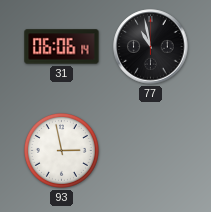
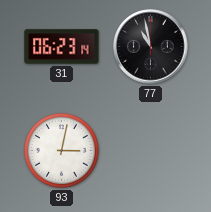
31: 06:06 -> 06:23 (62, 47)
93: 2:58 -> 3:02 (61, 150)
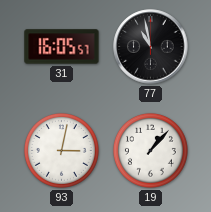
31: 06:23 -> 16:05 (62, 47)
19: none -> 1:07 (150, 150)
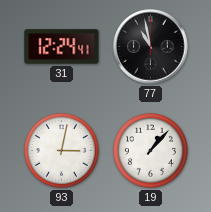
31: 16:05 -> 12:24 (62, 47)
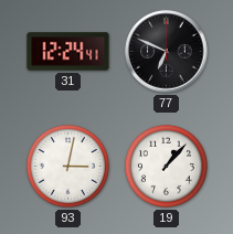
77: 10:58 -> 6:49 (167, 52)
